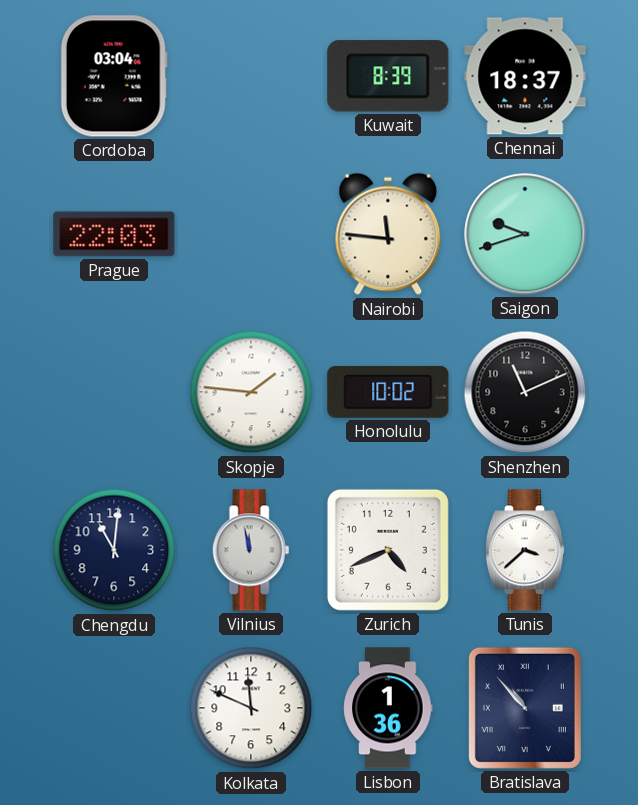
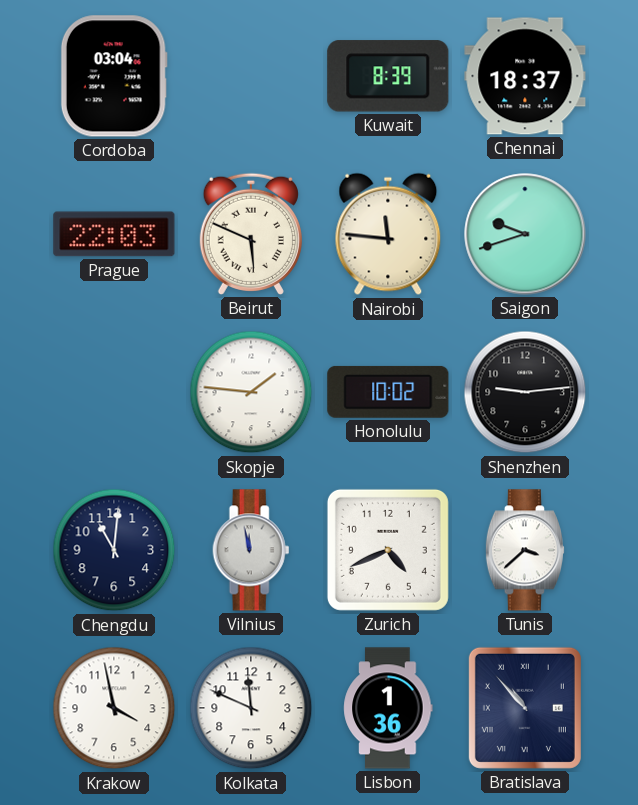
Beirut: none -> 5:49 (251, 234)
Shenzhen: 11:11 -> 9:14 (525, 392)
Krakow: none -> 3:58 (114, 708)
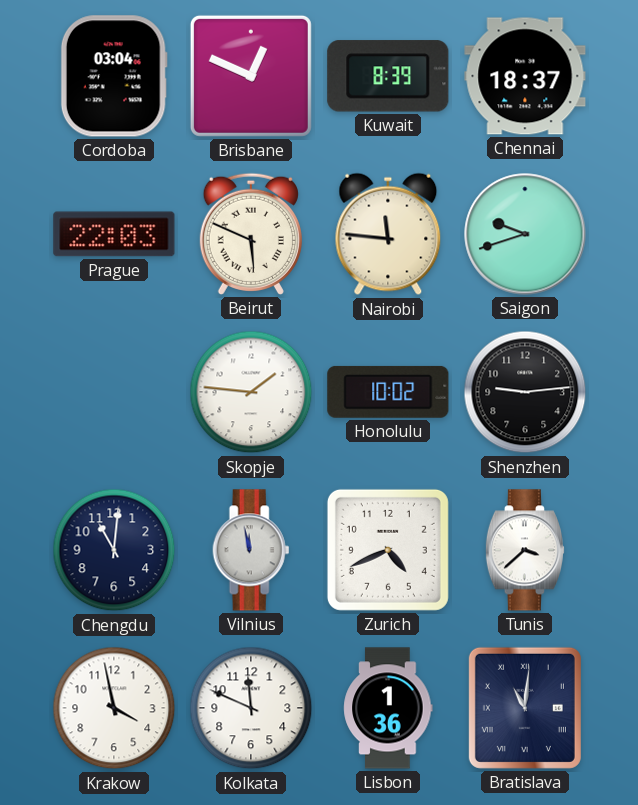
Brisbane: none -> 12:49 (251, 76)
Bratislava: 10:53 -> 11:01 (525, 708)
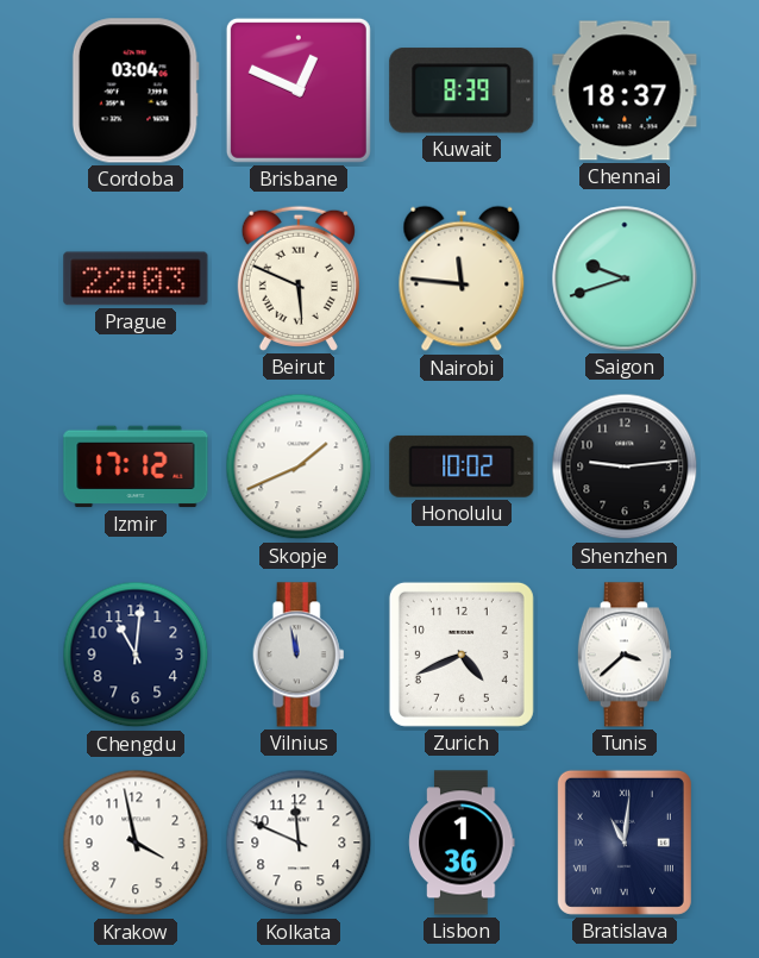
Izmir: none -> 17:12 (136, 467)
Skopje: 1:46 -> 1:41 (299, 467)
